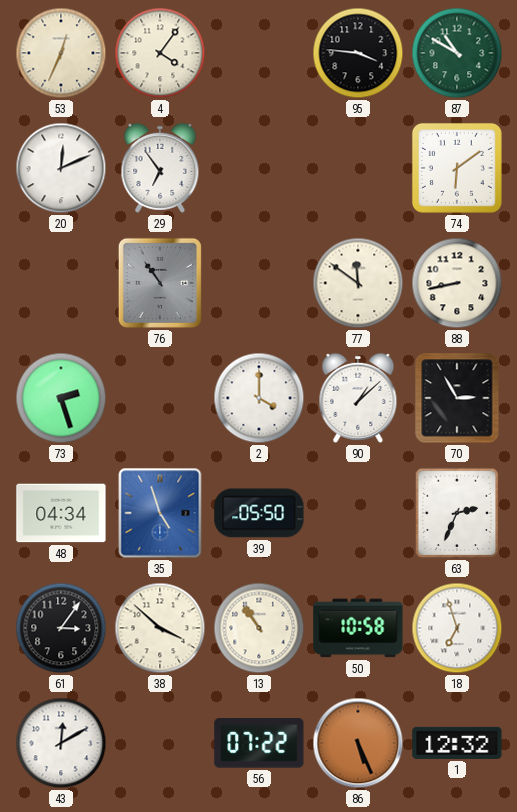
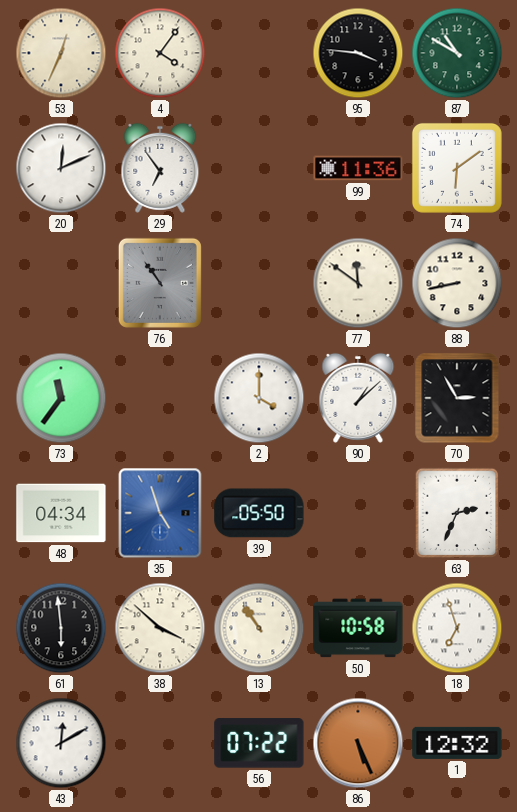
99: none -> 11:36 (358, 168)
73: 2:27 -> 11:36 (61, 398)
61: 3:06 -> 5:59 (61, 628)
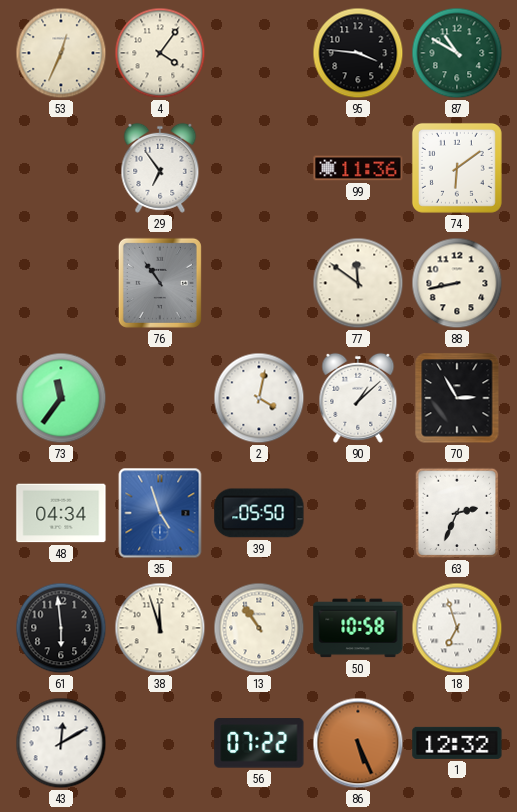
20: 12:11 -> none (61, 168)
2: 4:00 -> 4:02 (259, 398)
38: 3:52 -> 11:57 (160, 628)
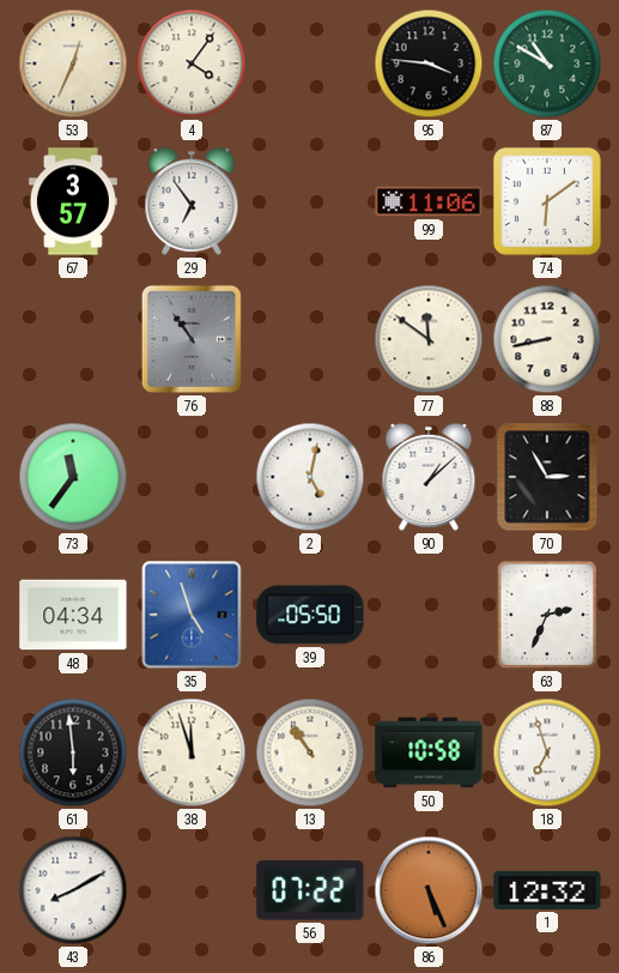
67: none -> 3:57 (73, 201)
99: 11:36 -> 11:06 (429, 201)
2: 4:02 -> 5:02 (310, 477)
43: 12:10 -> 8:10 (73, 890)
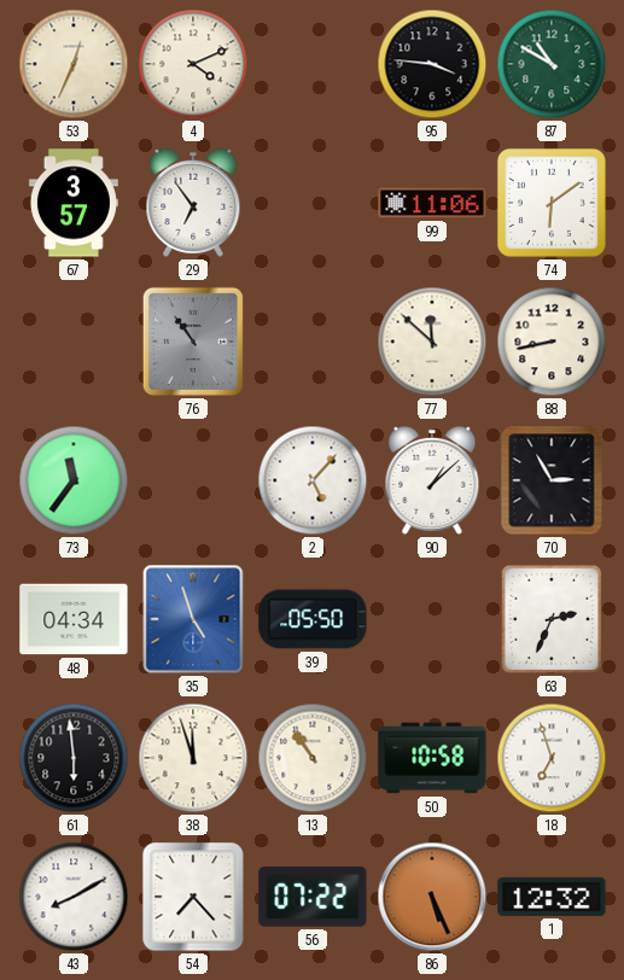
4: 4:06 -> 4:11 (193, 64)
77: 11:51 -> 11:52 (432, 342)
2: 5:02 -> 5:07 (313, 480)
54: none -> 7:23 (193, 897)
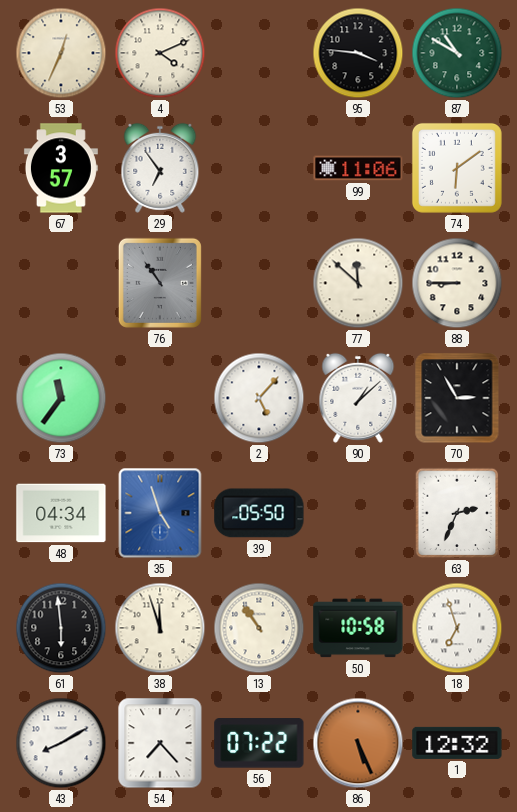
88: 8:43 -> 8:45 (457, 283)
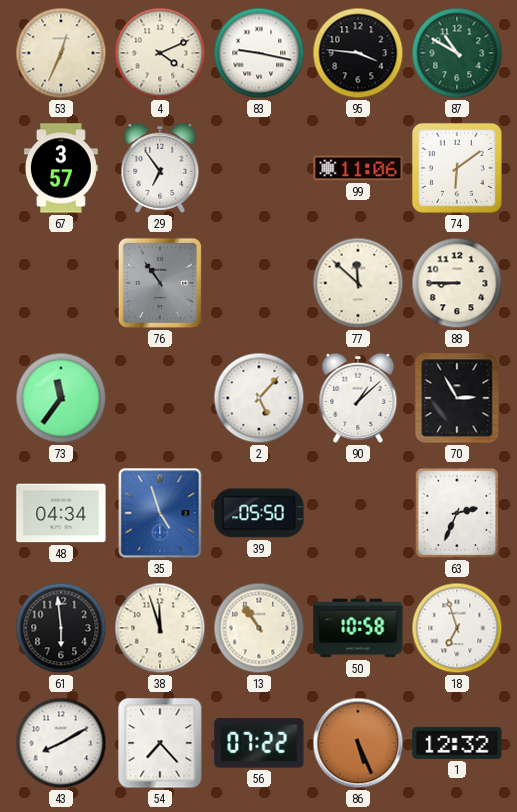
83: none -> 9:17 (259, 53)
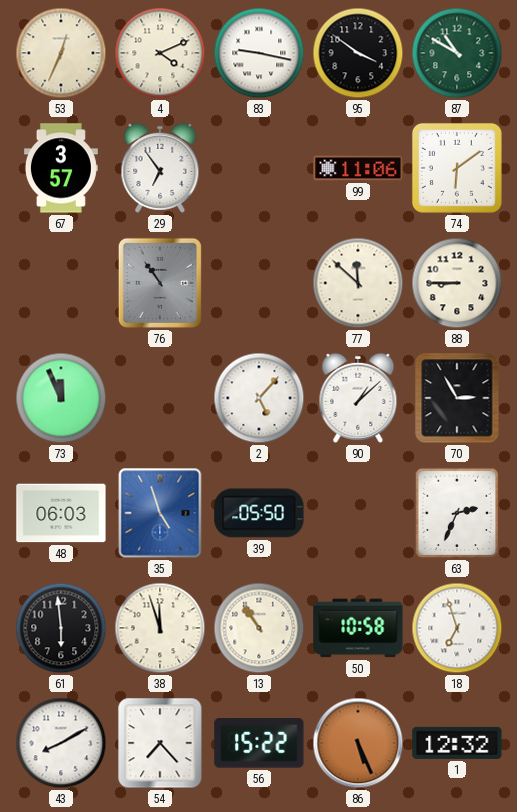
95: 3:46 -> 3:51 (358, 53)
73: 11:36 -> 11:56 (61, 398)
48: 04:34 -> 06:03 (61, 513)
56: 07:22 -> 15:22 (259, 743)
